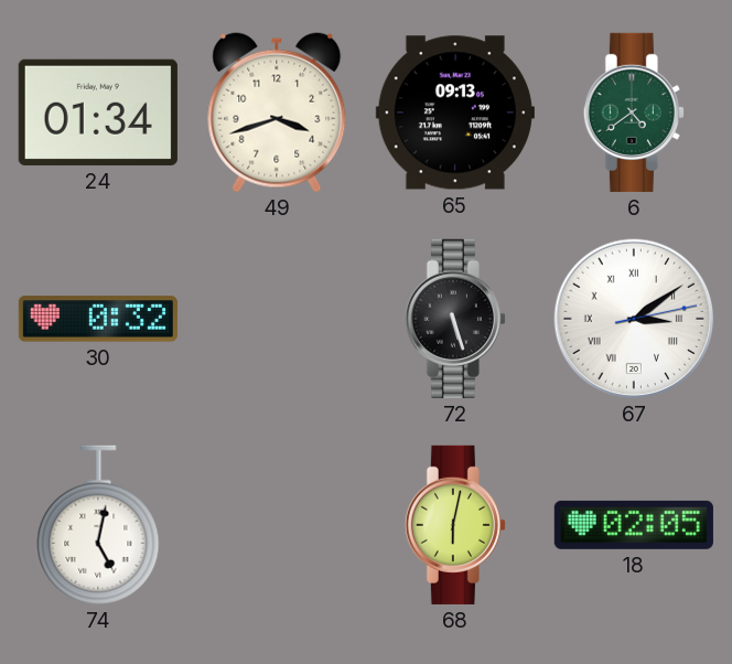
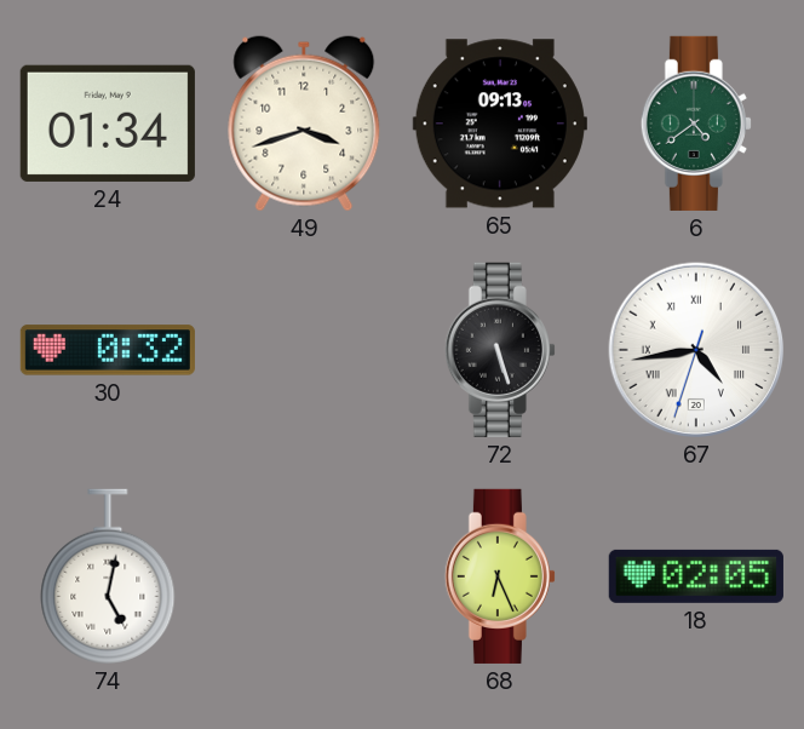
67: 3:09 -> 4:43 (696, 350)
68: 6:02 -> 6:26 (500, 576)
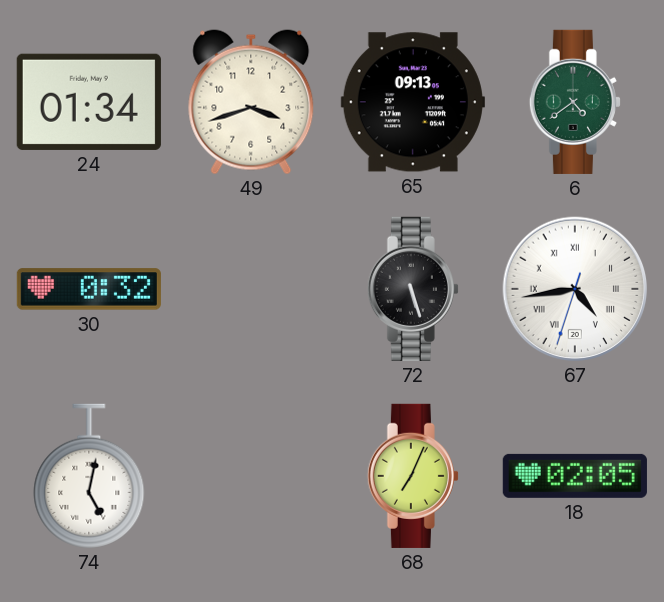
68: 6:26 -> 7:04 (413, 476)
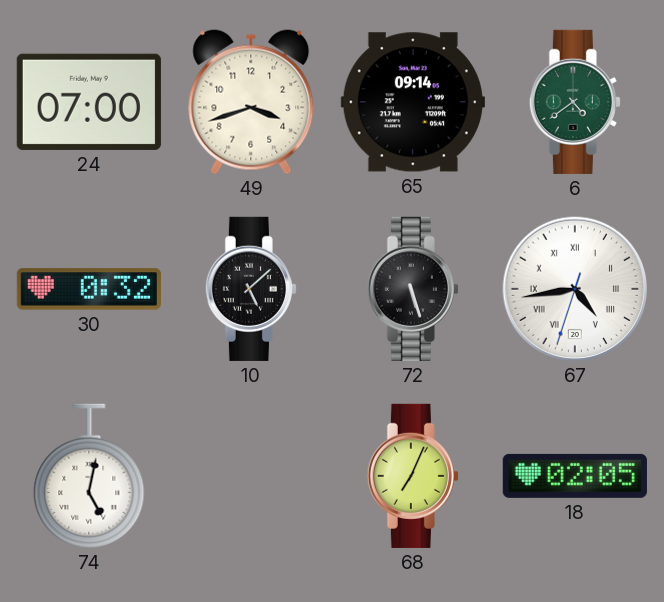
24: 01:34 -> 07:00 (89, 102)
65: 09:13 -> 09:14 (413, 102)
10: none -> 5:08 (251, 289)
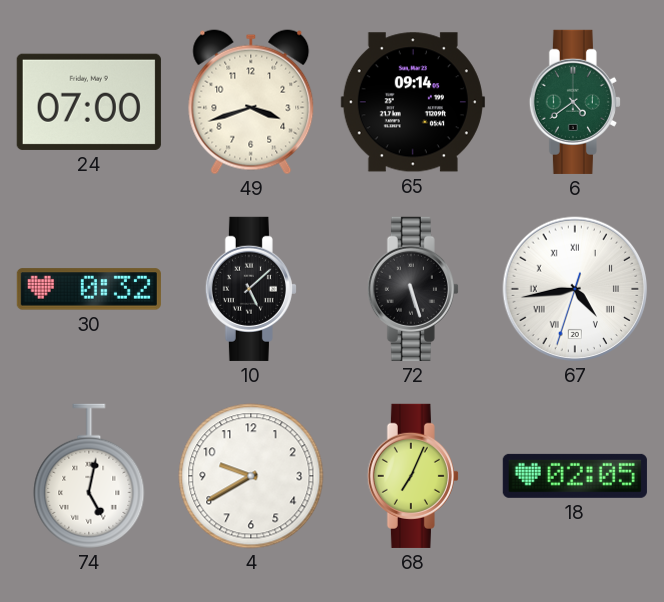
4: none -> 9:40 (251, 476)
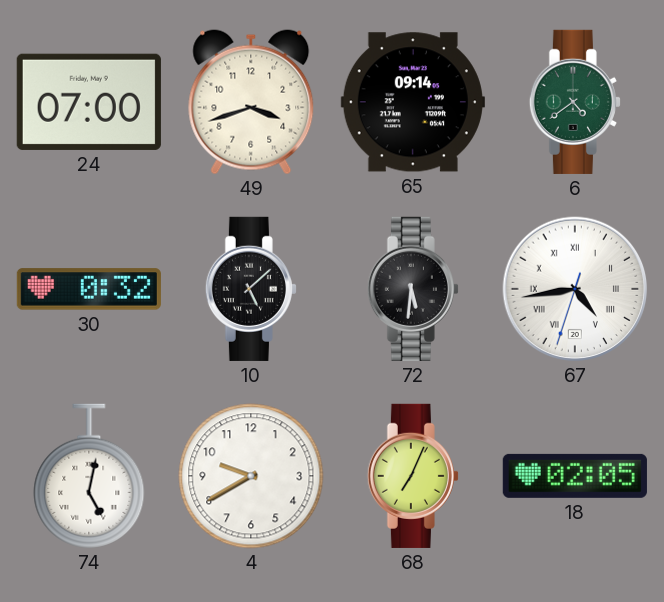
72: 5:27 -> 5:31 (413, 289)
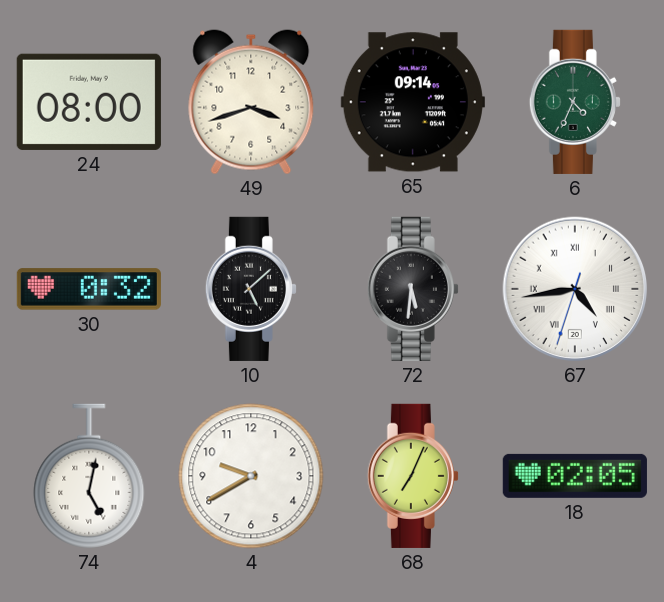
24: 07:00 -> 08:00 (89, 102)
6: 4:39 -> 4:34 (575, 102)
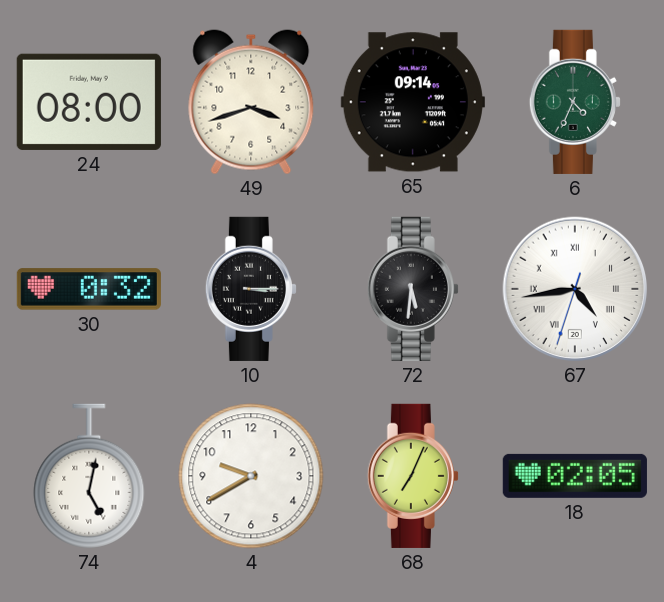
10: 5:08 -> 3:15 (251, 289)
